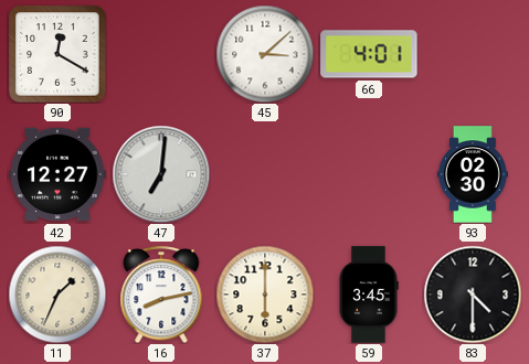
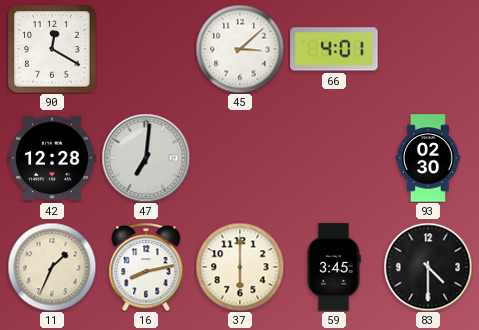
42: 12:27 -> 12:28 (52, 158)
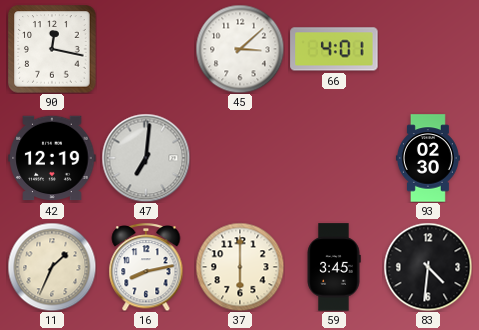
90: 12:20 -> 12:17 (52, 49)
42: 12:28 -> 12:19 (52, 158)
83: 4:30 -> 4:31 (428, 267)
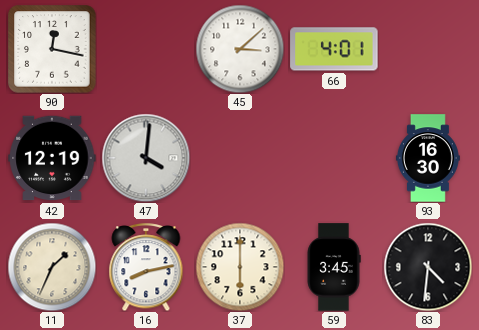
47: 7:01 -> 4:01 (146, 158)
93: 02:30 -> 16:30 (428, 158)
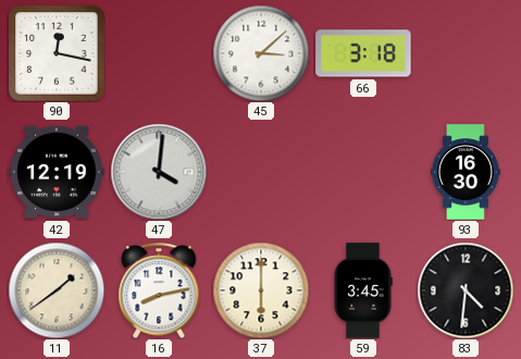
66: 4:01 -> 3:18 (363, 53)
11: 1:34 -> 1:39 (57, 290)
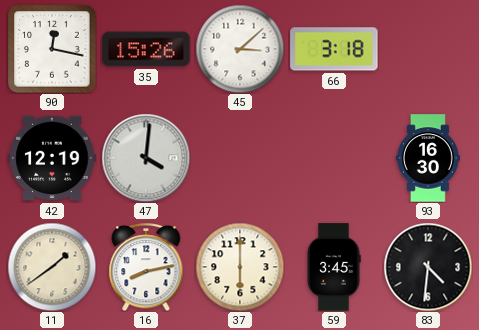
35: none -> 15:26 (146, 49)
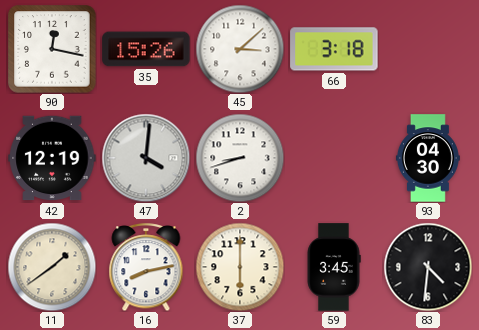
2: none -> 8:42 (240, 158)
93: 16:30 -> 04:30 (428, 158)
